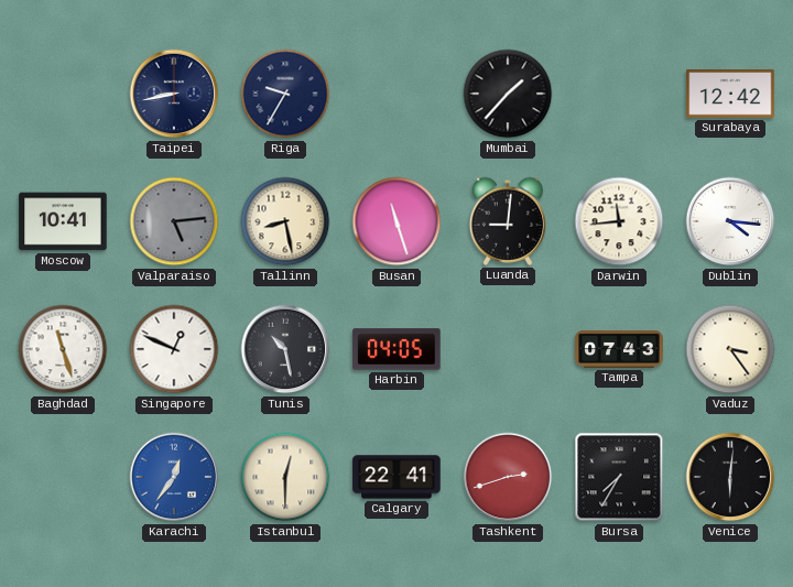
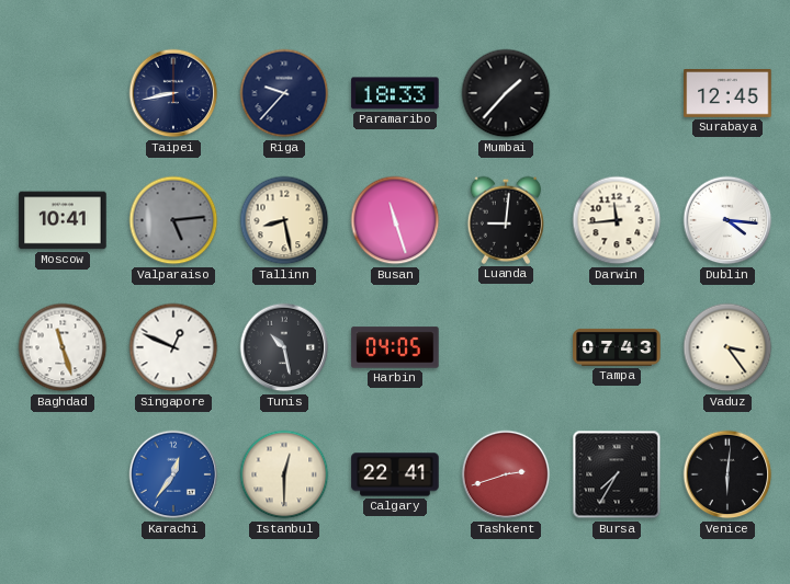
Riga: 9:35 -> 9:37 (284, 93)
Paramaribo: none -> 18:33 (395, 93)
Surabaya: 12:42 -> 12:45 (727, 94)
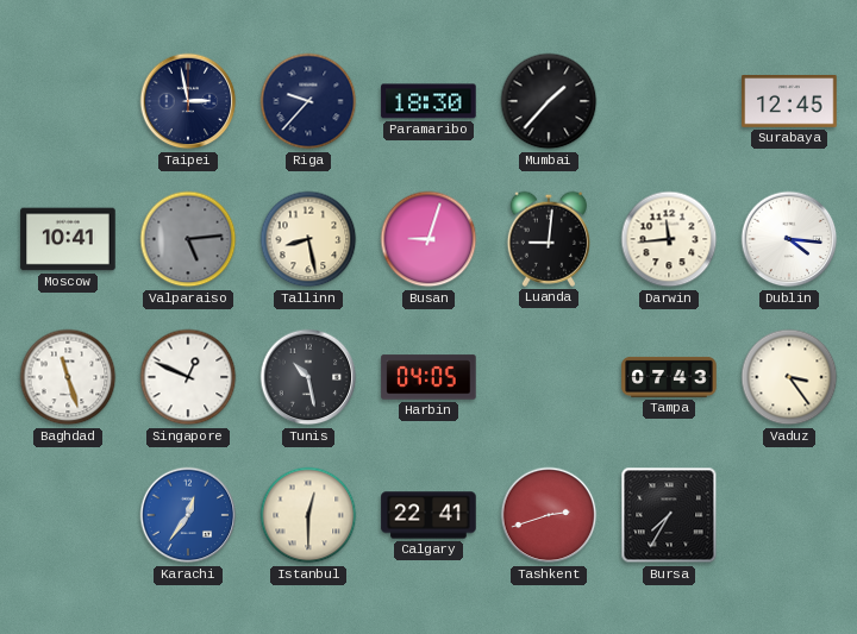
Taipei: 8:43 -> 2:58 (188, 101)
Paramaribo: 18:33 -> 18:30 (428, 101)
Busan: 11:27 -> 9:03 (428, 239)
Venice: 6:01 -> none (727, 474)
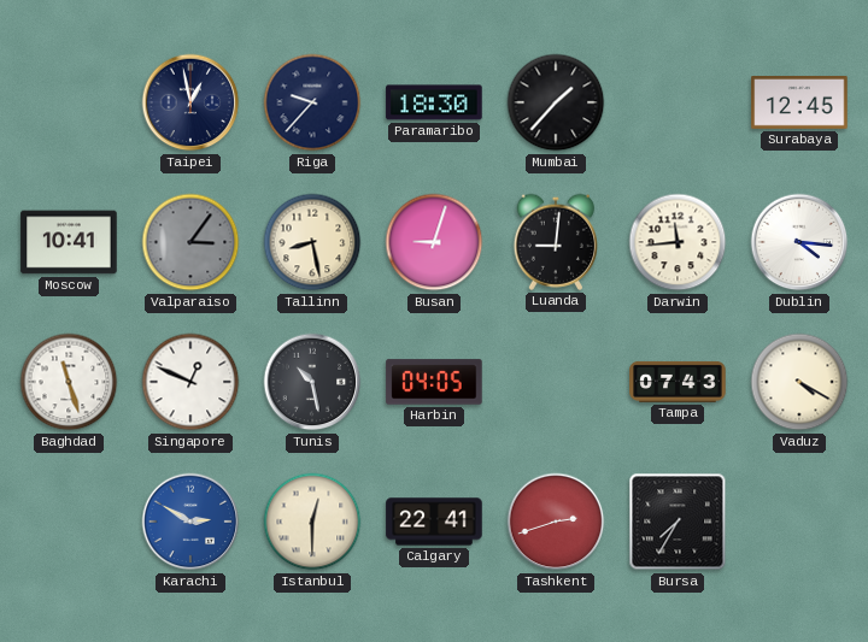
Taipei: 2:58 -> 12:58 (190, 102)
Valparaiso: 5:14 -> 3:06 (190, 242)
Vaduz: 3:24 -> 4:20 (799, 382)
Karachi: 12:36 -> 2:50 (190, 522)
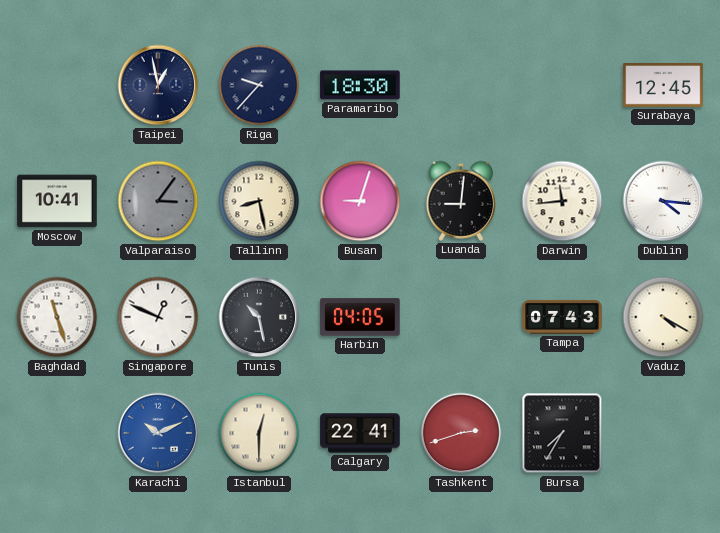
Mumbai: 1:37 -> none (556, 102)
Karachi: 2:50 -> 10:11 (158, 433)
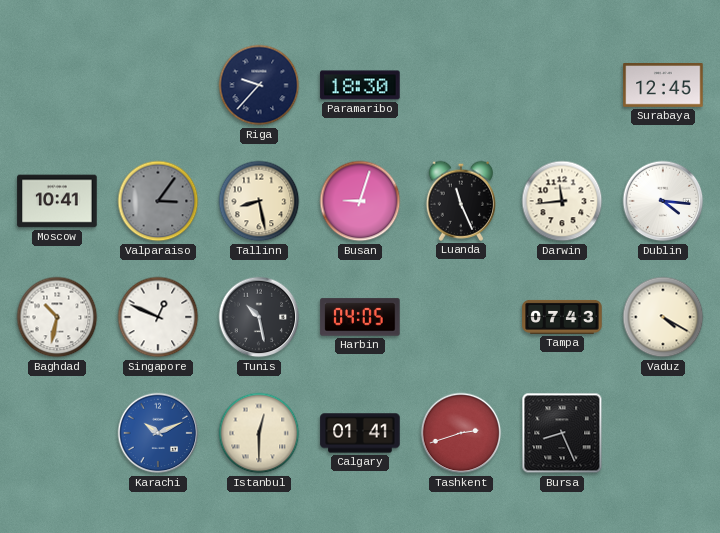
Taipei: 12:58 -> none (158, 85)
Luanda: 9:01 -> 11:26 (460, 201)
Baghdad: 11:27 -> 10:32 (57, 317)
Calgary: 22:41 -> 01:41 (360, 433)
Bursa: 7:35 -> 8:26 (562, 433)
